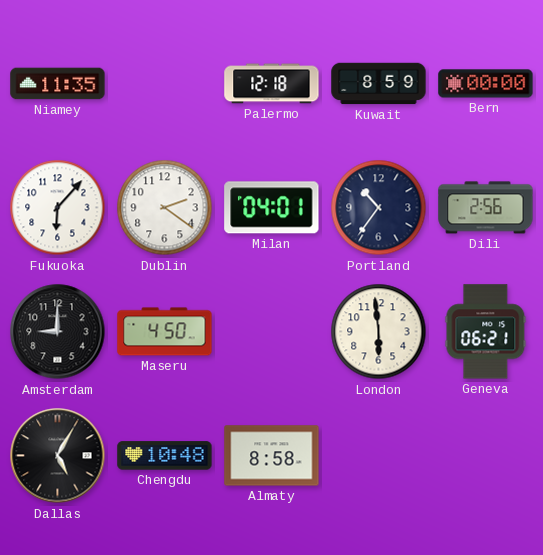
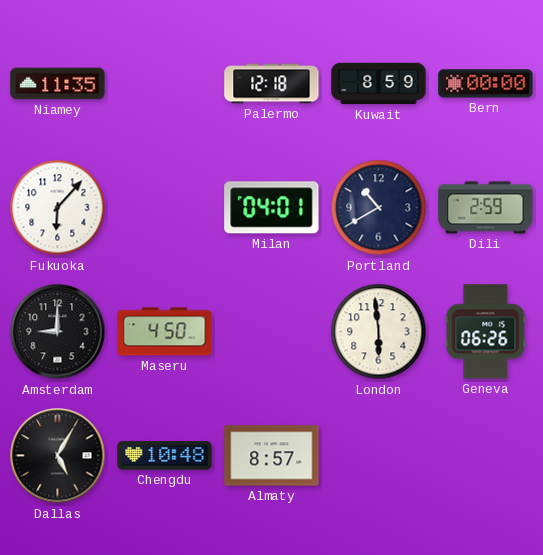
Dublin: 2:21 -> none (165, 208)
Portland: 10:36 -> 10:40 (379, 208)
Dili: 2:56 -> 2:59 (486, 208)
Geneva: 06:21 -> 06:26 (486, 332)
Almaty: 8:58 -> 8:57 (272, 456)
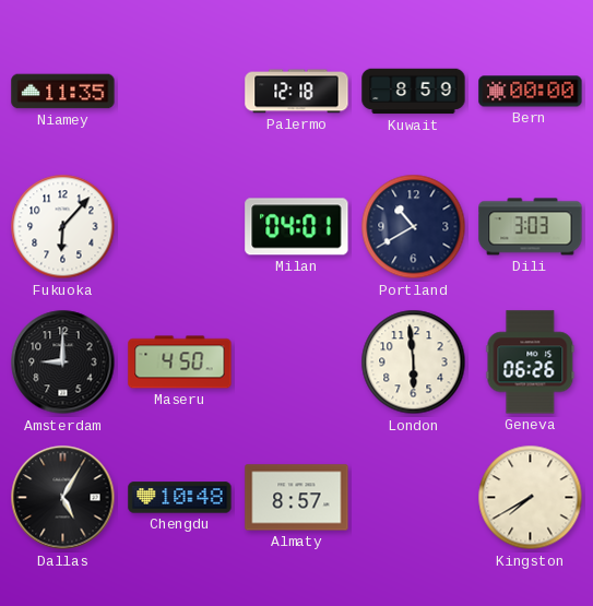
Dili: 2:59 -> 3:03 (531, 227)
Kingston: none -> 7:40 (531, 498)
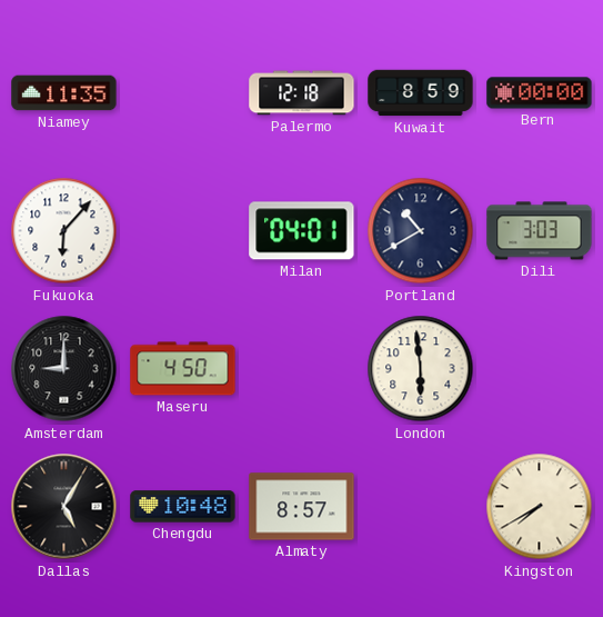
Geneva: 06:26 -> none (531, 363)
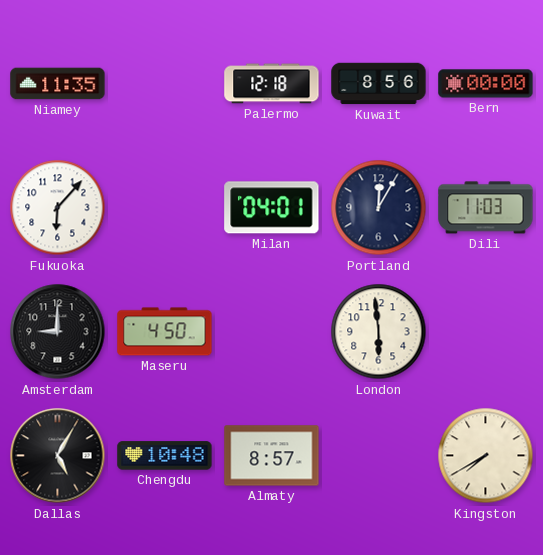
Kuwait: 8:59 -> 8:56 (379, 84)
Portland: 10:40 -> 12:05 (379, 208)
Dili: 3:03 -> 11:03 (486, 208)
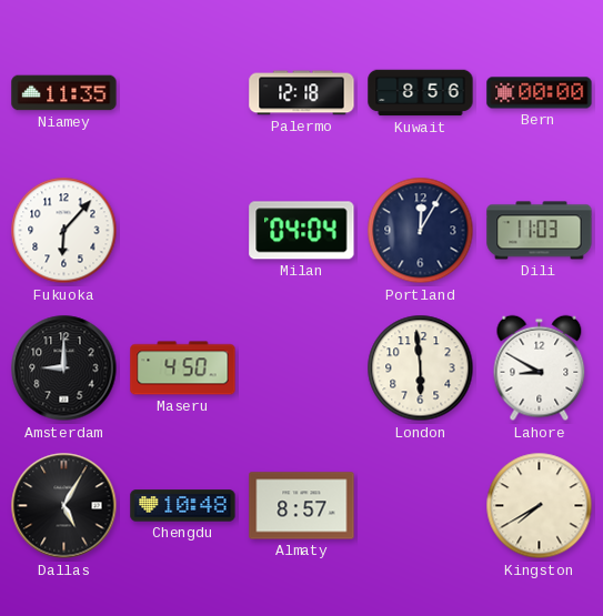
Milan: 04:01 -> 04:04 (302, 231)
Lahore: none -> 8:50 (540, 368)
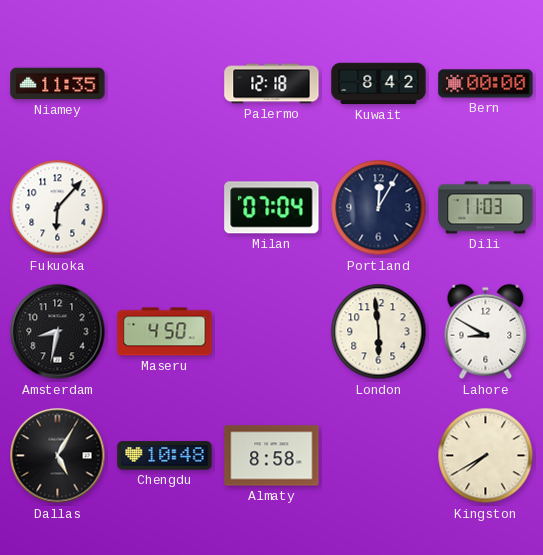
Kuwait: 8:56 -> 8:42 (379, 84)
Milan: 04:04 -> 07:04 (272, 208)
Amsterdam: 9:00 -> 8:32 (58, 332)
Almaty: 8:57 -> 8:58 (272, 456)
